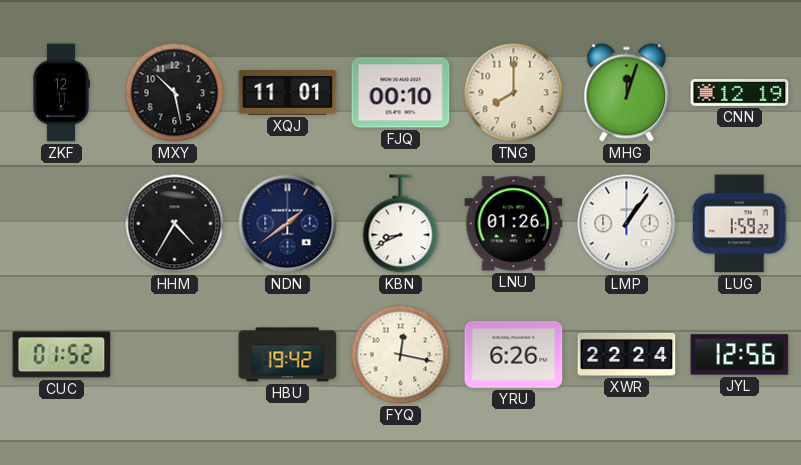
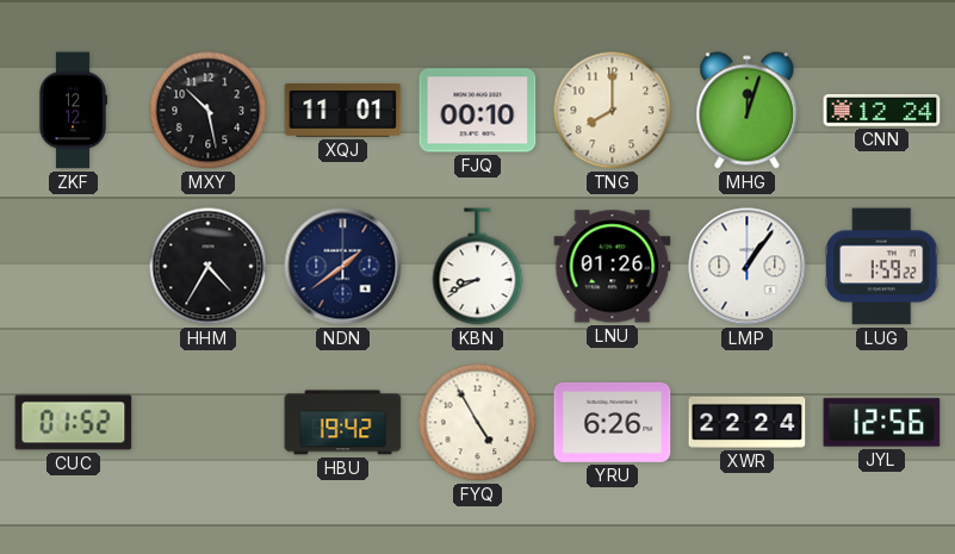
ZKF: 12:11 -> 12:12 (72, 111)
CNN: 12:19 -> 12:24 (882, 111)
FYQ: 12:17 -> 4:55 (478, 423)
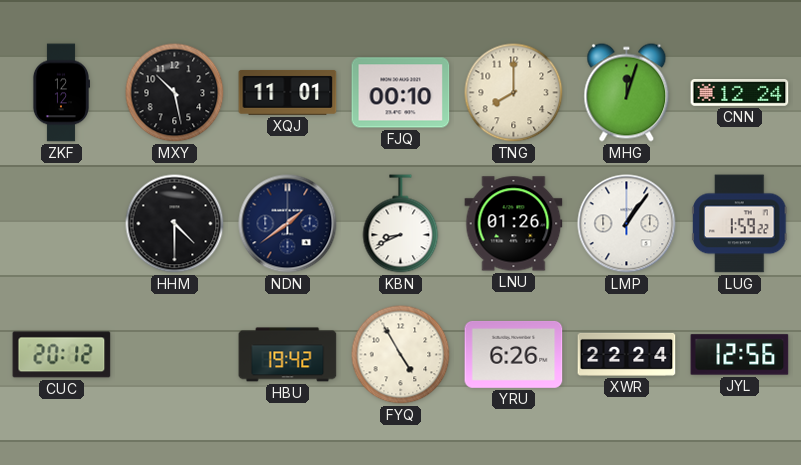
HHM: 4:35 -> 4:30 (175, 224)
CUC: 01:52 -> 20:12 (62, 355)
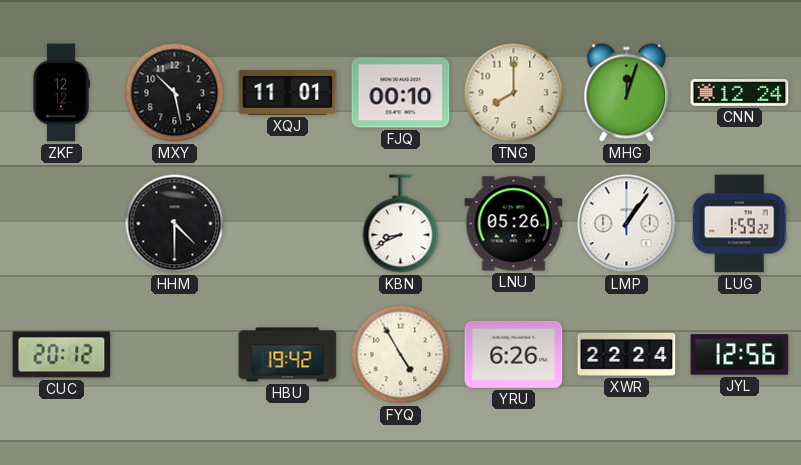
NDN: 1:39 -> none (288, 224)
LNU: 01:26 -> 05:26 (514, 224)
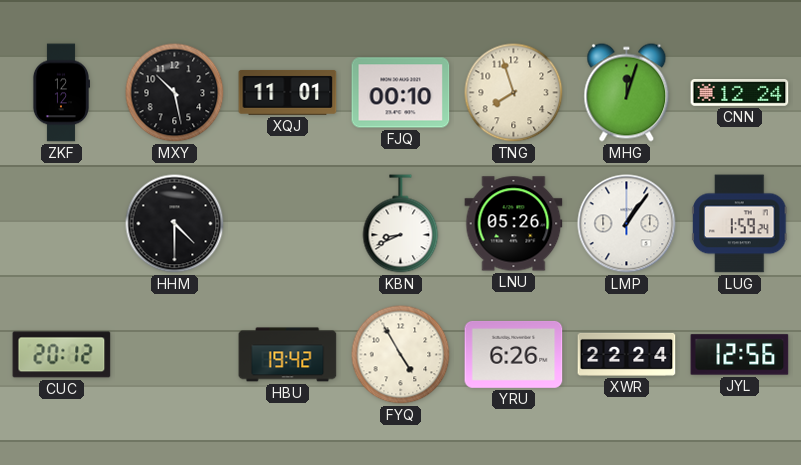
TNG: 8:00 -> 7:57 (514, 93)
LUG: 1:59:22 -> 1:59:24 (740, 224)
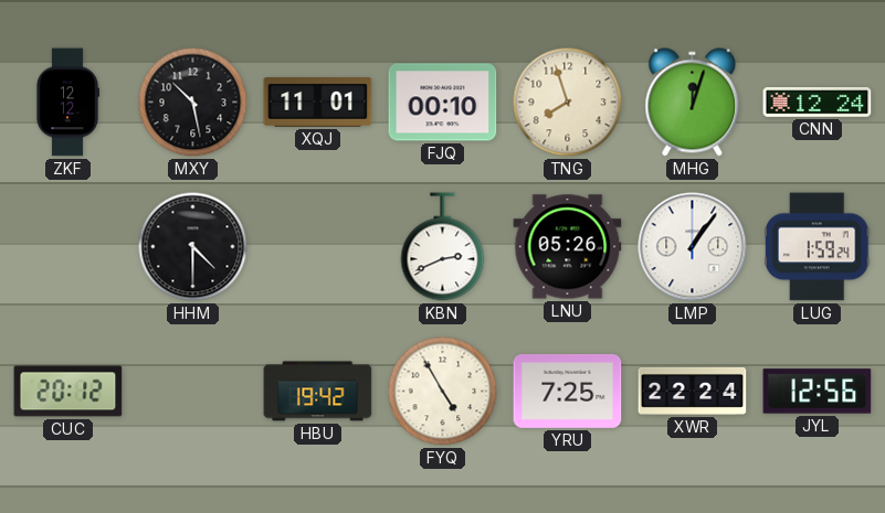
KBN: 8:41 -> 2:41 (443, 247)
YRU: 6:26 -> 7:25 (568, 391)
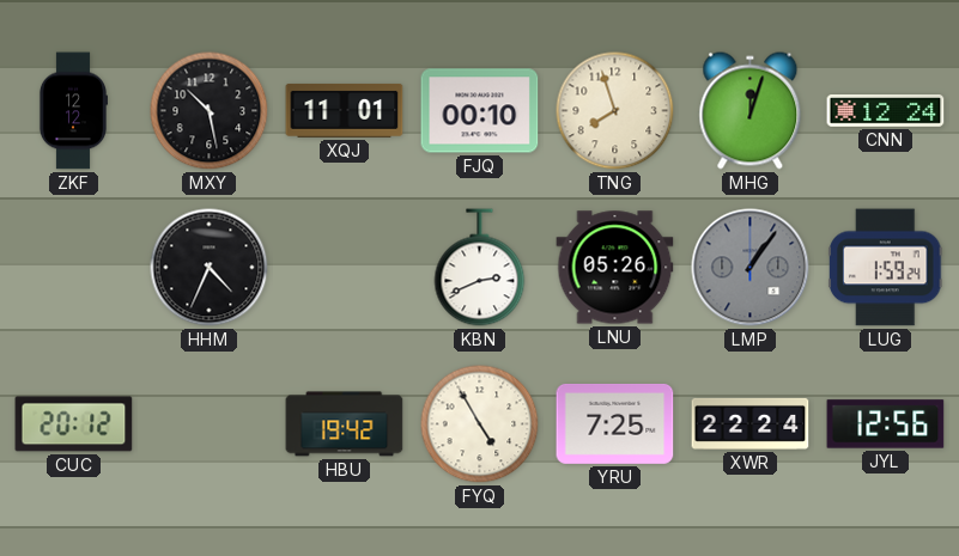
HHM: 4:30 -> 4:34 (210, 268)
LMP dial: white -> grey (751, 268)
